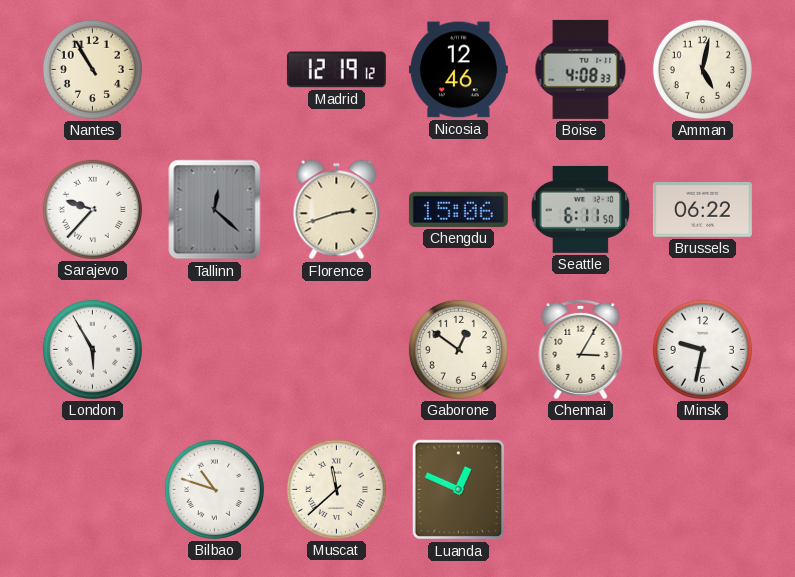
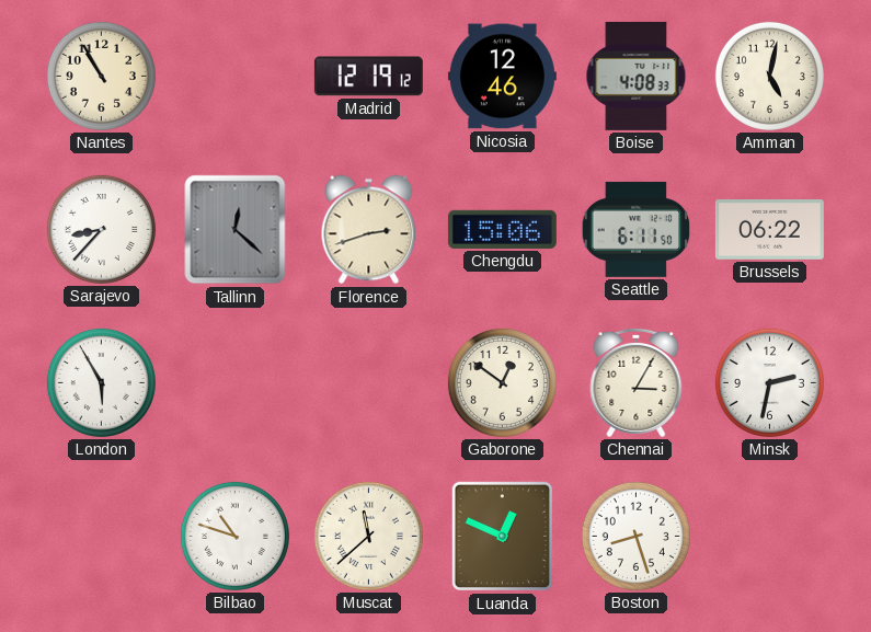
Sarajevo: 9:37 -> 8:37 (101, 229)
Minsk: 9:32 -> 2:32 (769, 382)
Boston: none -> 8:27 (635, 536)
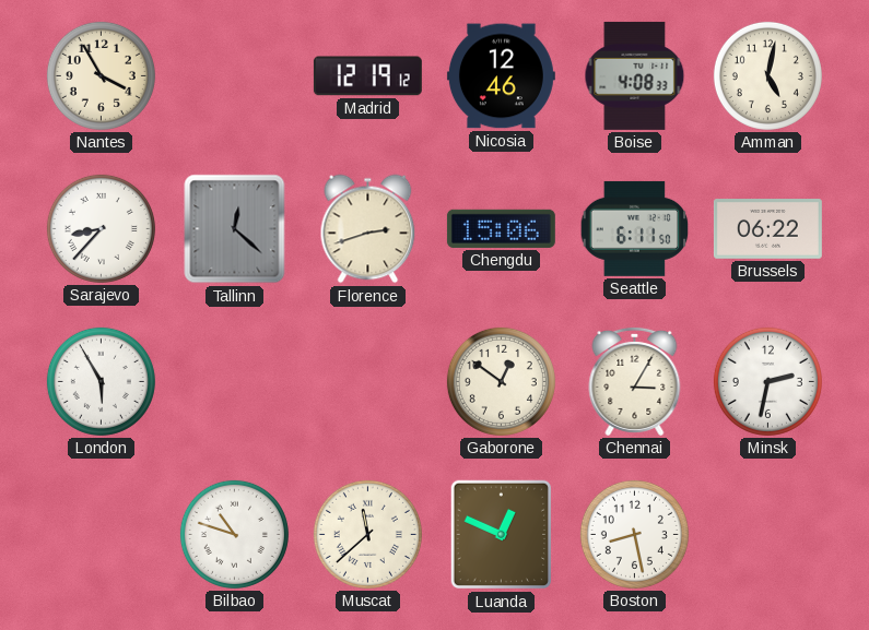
Nantes: 10:55 -> 3:55 (101, 75)
Boston: 8:27 -> 8:28 (634, 534)
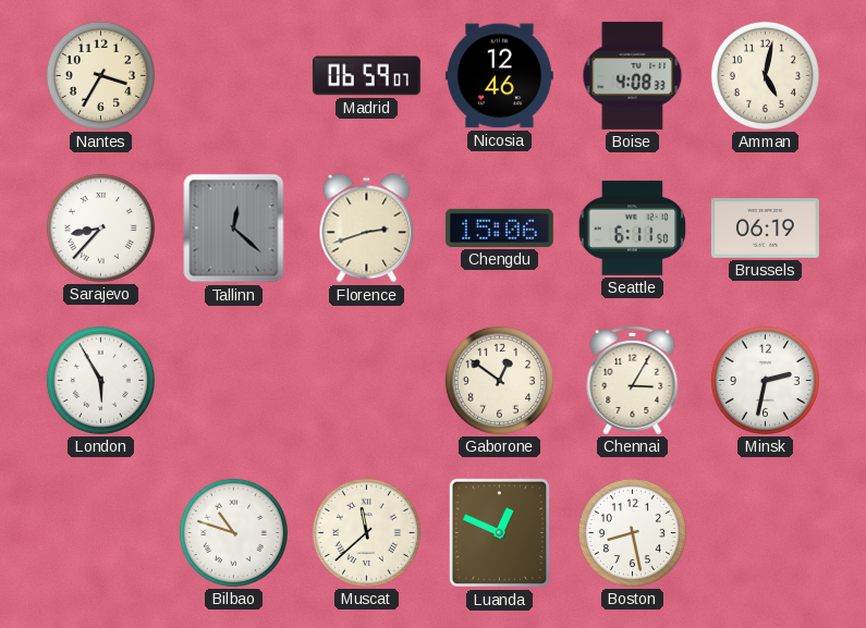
Nantes: 3:55 -> 3:35 (100, 75)
Madrid: 12:19 -> 06:59 (366, 76)
Brussels: 06:22 -> 06:19 (765, 229)
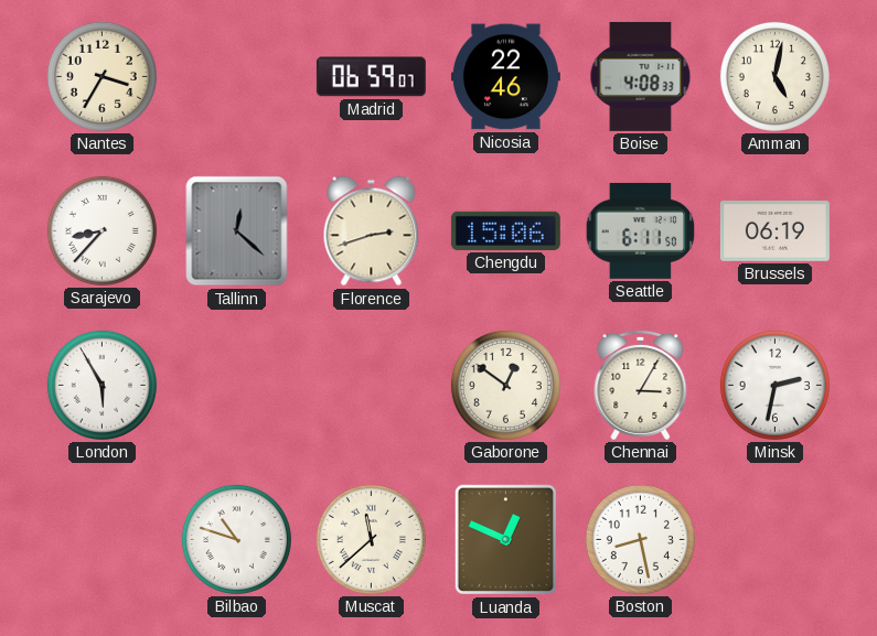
Nicosia: 12:46 -> 22:46 (505, 77)
